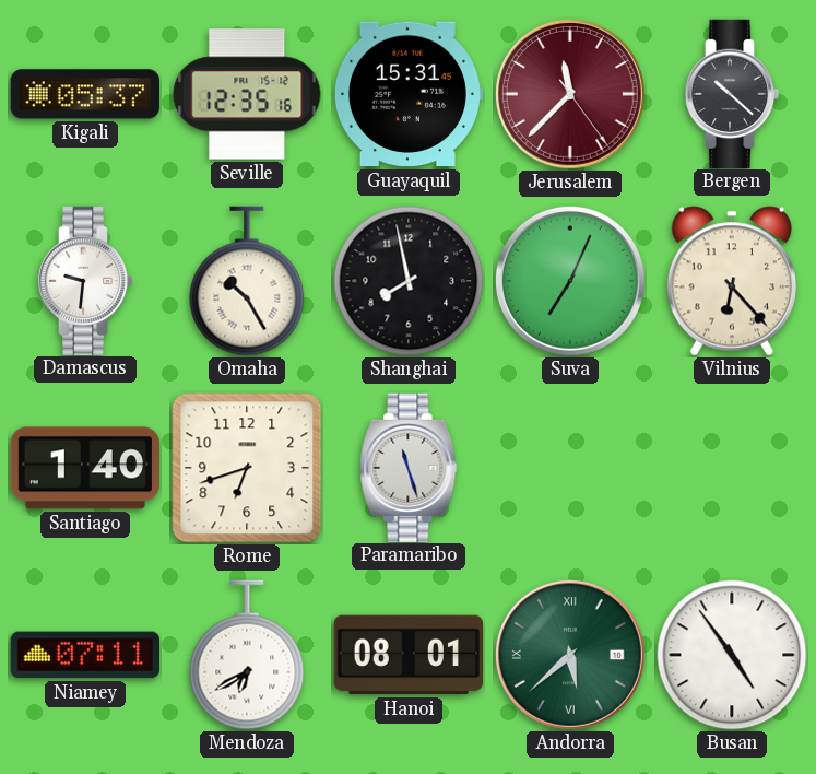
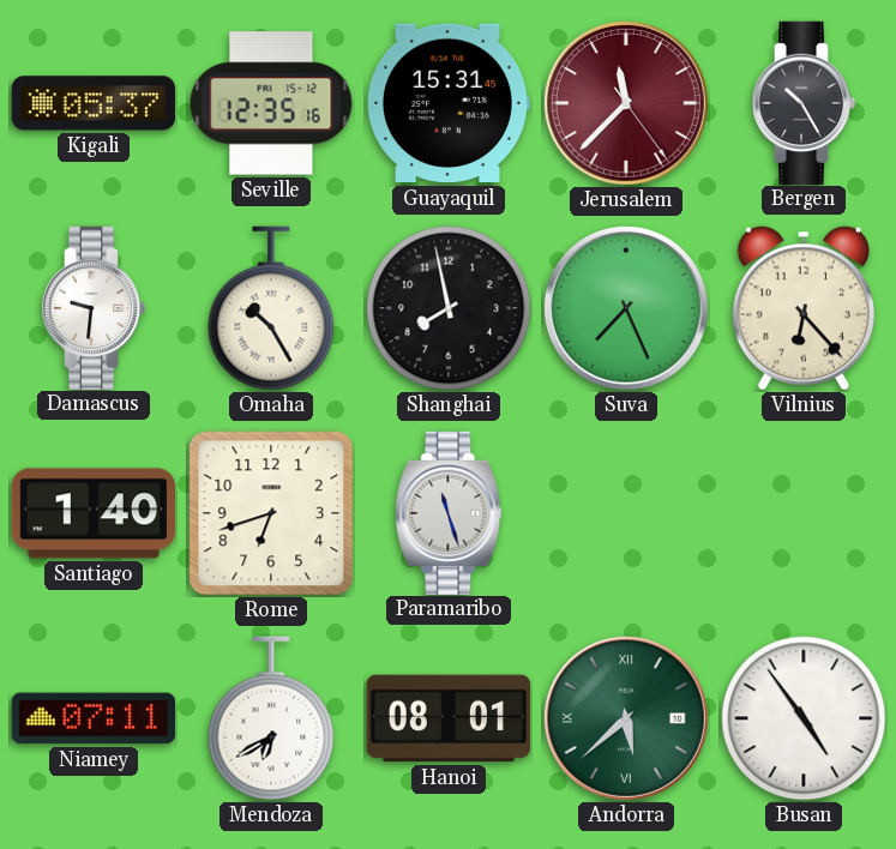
Bergen: 10:22 -> 10:25 (804, 102)
Suva: 7:04 -> 7:26 (626, 308)
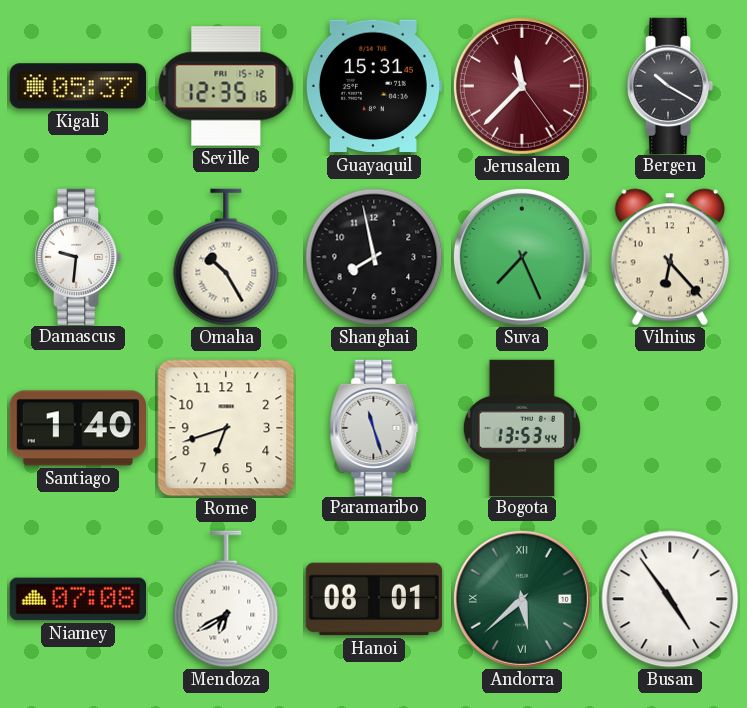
Bergen: 10:25 -> 10:20 (670, 85)
Bogota: none -> 13:53 (522, 427)
Niamey: 07:11 -> 07:08 (77, 599)
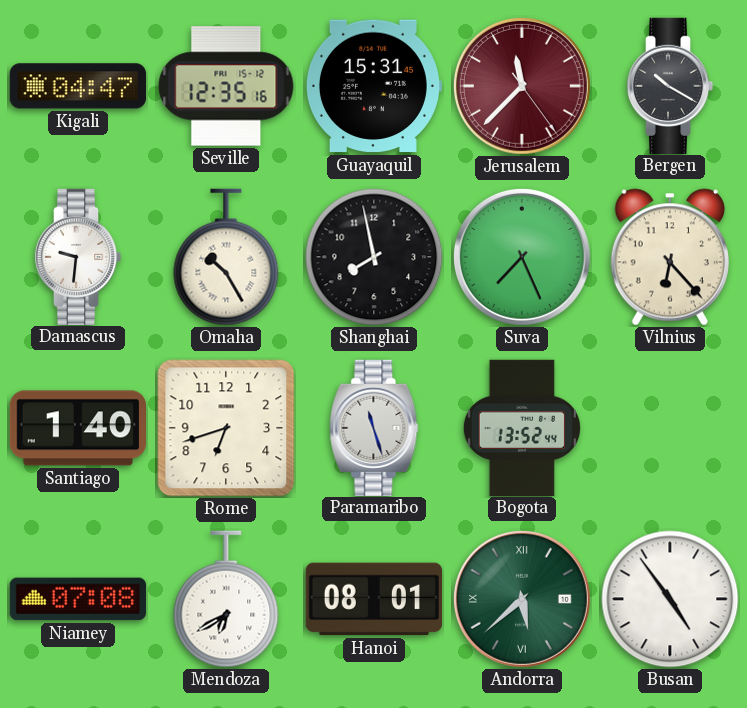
Kigali: 05:37 -> 04:47 (78, 86)
Bogota: 13:53 -> 13:52 (522, 427)
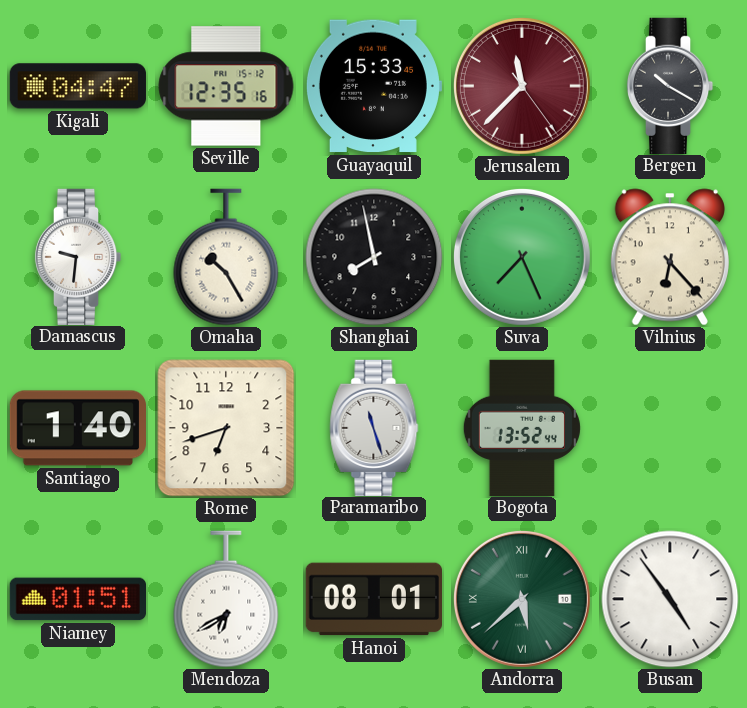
Guayaquil: 15:31 -> 15:33 (373, 86)
Niamey: 07:08 -> 01:51 (77, 599)
